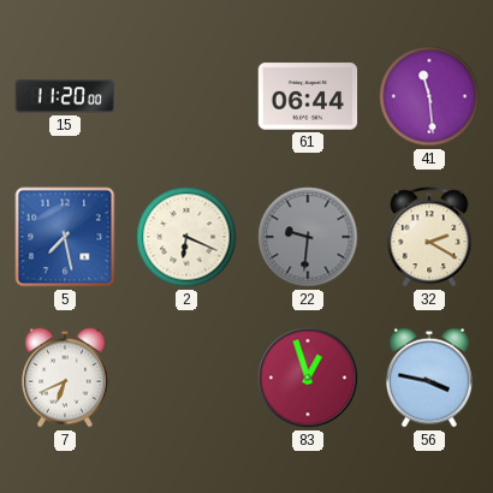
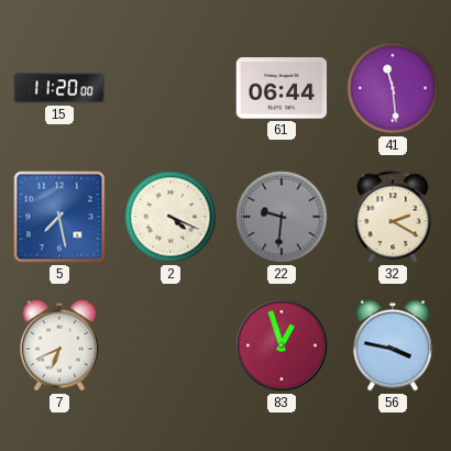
2: 6:19 -> 4:19 (170, 217)
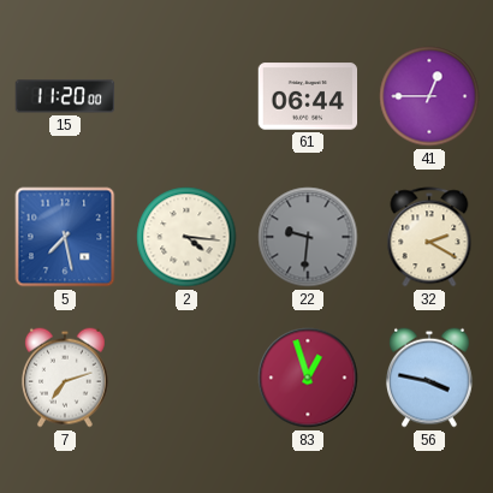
41: 11:29 -> 12:45 (429, 96)
2: 4:19 -> 4:16 (186, 237)
7: 6:41 -> 7:12 (65, 378)
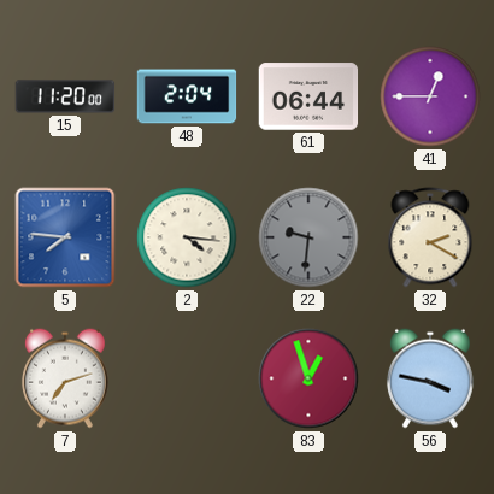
48: none -> 2:04 (187, 96)
5: 7:28 -> 7:46 (65, 237)
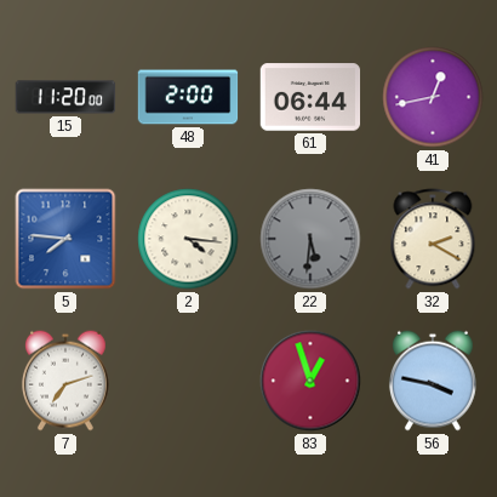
48: 2:04 -> 2:00 (188, 97)
41: 12:45 -> 12:43 (433, 97)
22: 9:31 -> 5:31 (310, 239)
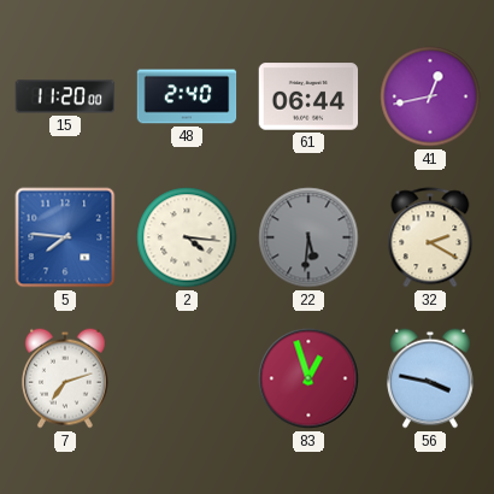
48: 2:00 -> 2:40 (187, 96)
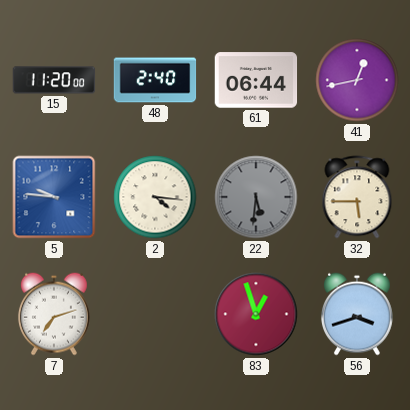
5: 7:46 -> 9:46 (54, 197)
32: 2:20 -> 5:45 (357, 197)
56: 3:47 -> 3:42 (357, 314)
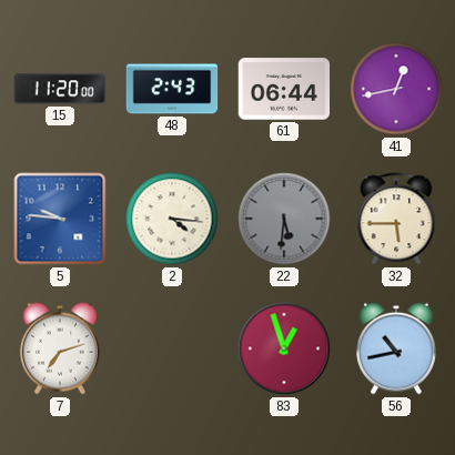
48: 2:40 -> 2:43 (172, 89)
56: 3:42 -> 10:43 (396, 348)
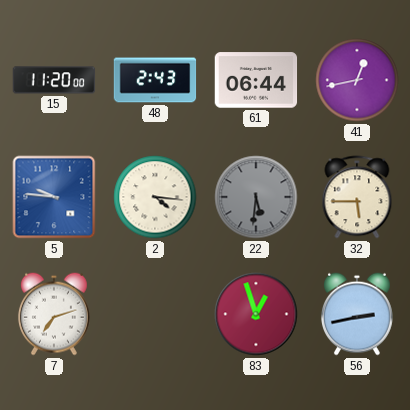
56: 10:43 -> 2:43 (357, 314)
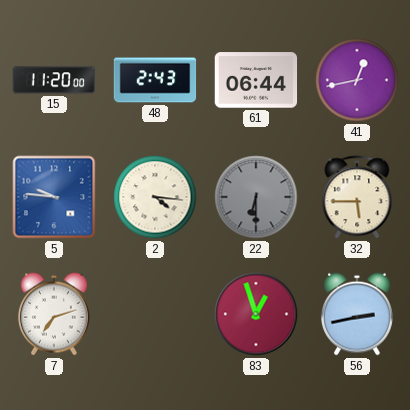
22: 5:31 -> 6:30 (256, 197)
